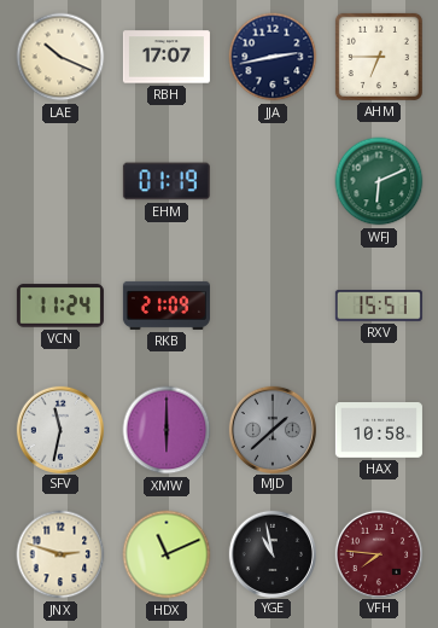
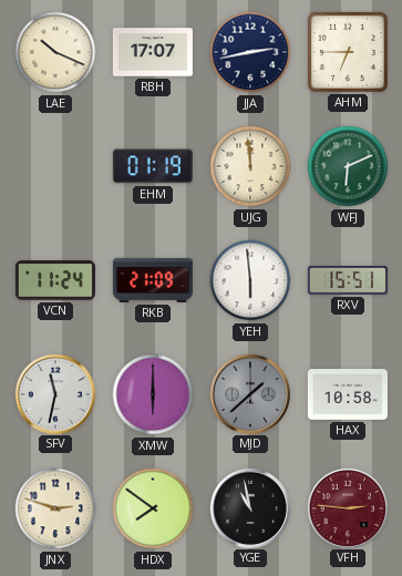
UJG: none -> 11:59 (250, 166)
YEH: none -> 5:59 (250, 280)
HDX: 11:11 -> 7:51 (153, 508)
VFH: 7:46 -> 2:46 (347, 507)
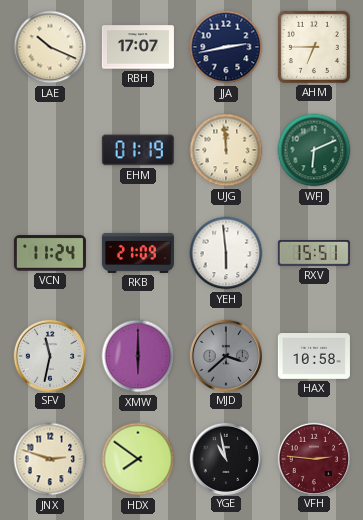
MJD: 1:38 -> 3:38 (225, 355)
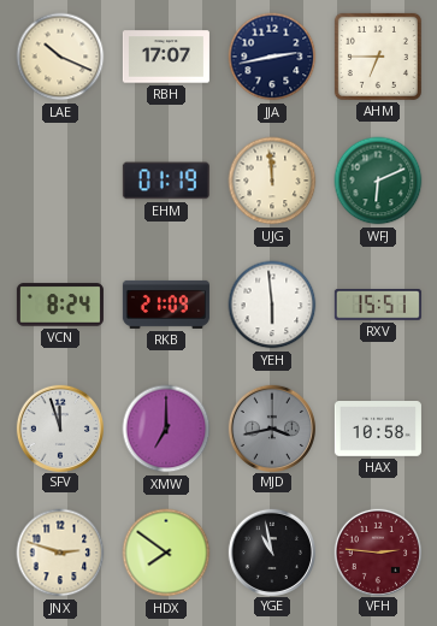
VCN: 11:24 -> 8:24 (60, 305)
SFV: 11:32 -> 11:57 (59, 427)
XMW: 6:00 -> 7:00 (166, 429)
MJD: 3:38 -> 3:43 (271, 427)
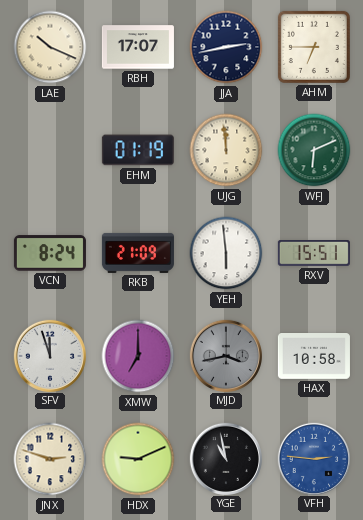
HDX: 7:51 -> 9:11 (138, 459)
VFH dial: burgundy -> blue (313, 458)
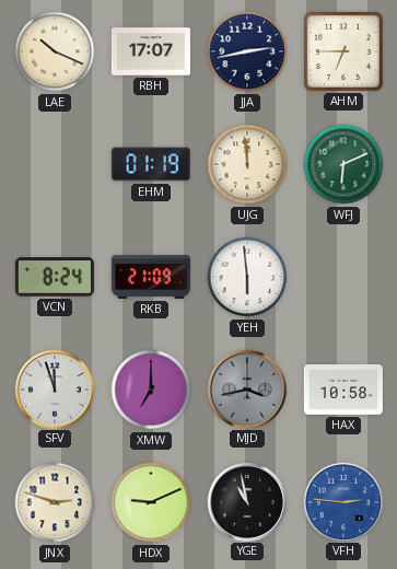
RXV: 15:51 -> none (314, 254)
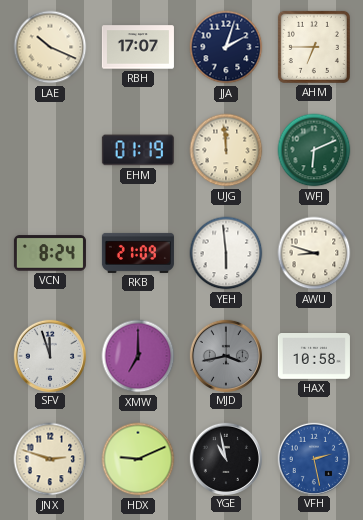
JJA: 2:43 -> 2:03 (226, 47)
AWU: none -> 8:48 (314, 253)
VFH: 2:46 -> 2:28 (313, 458)
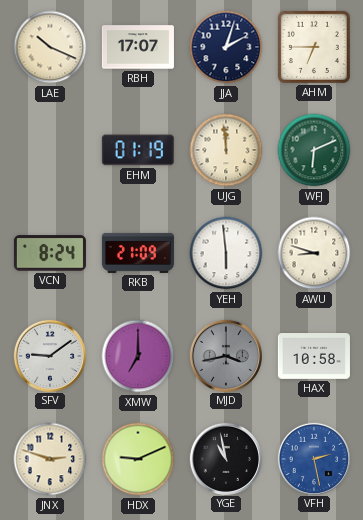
SFV: 11:57 -> 9:09 (49, 355)
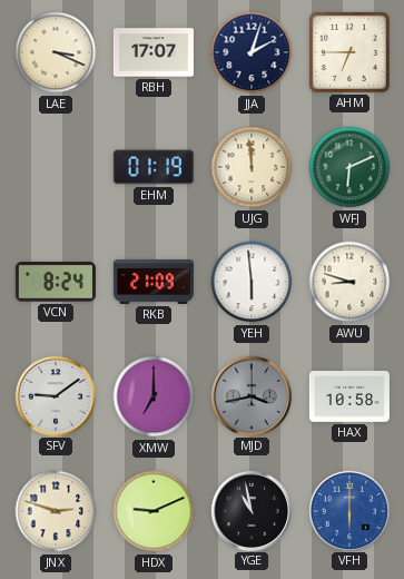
LAE: 10:19 -> 3:19 (56, 52)
VFH: 2:28 -> 6:00 (348, 510)
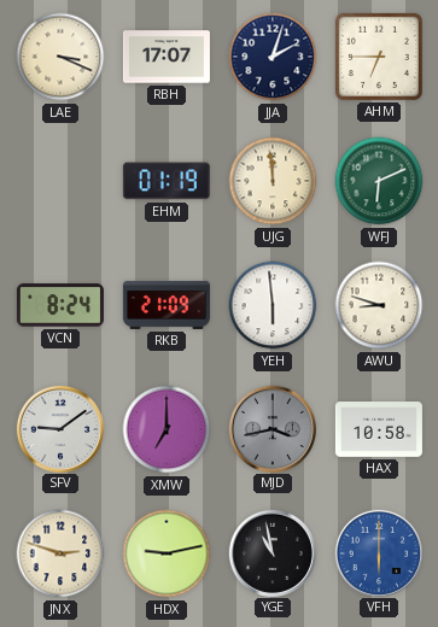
HDX: 9:11 -> 9:13 (167, 553)
